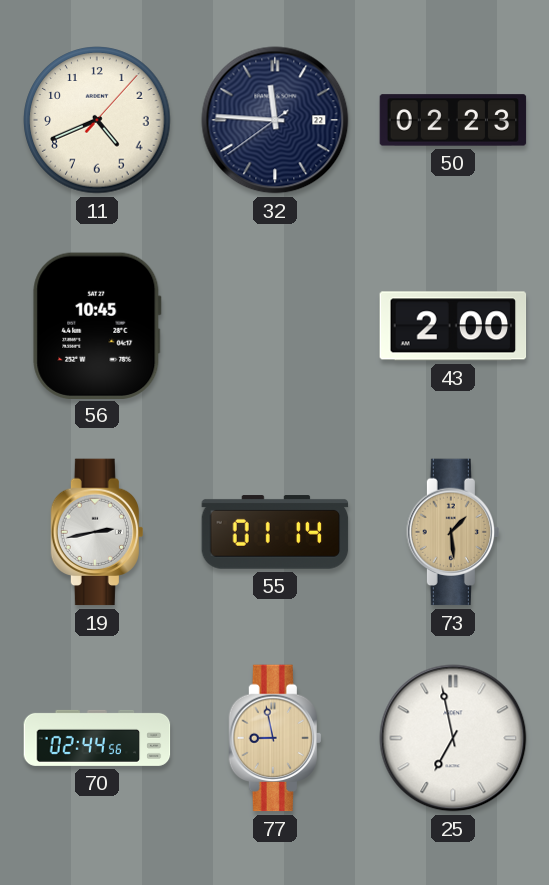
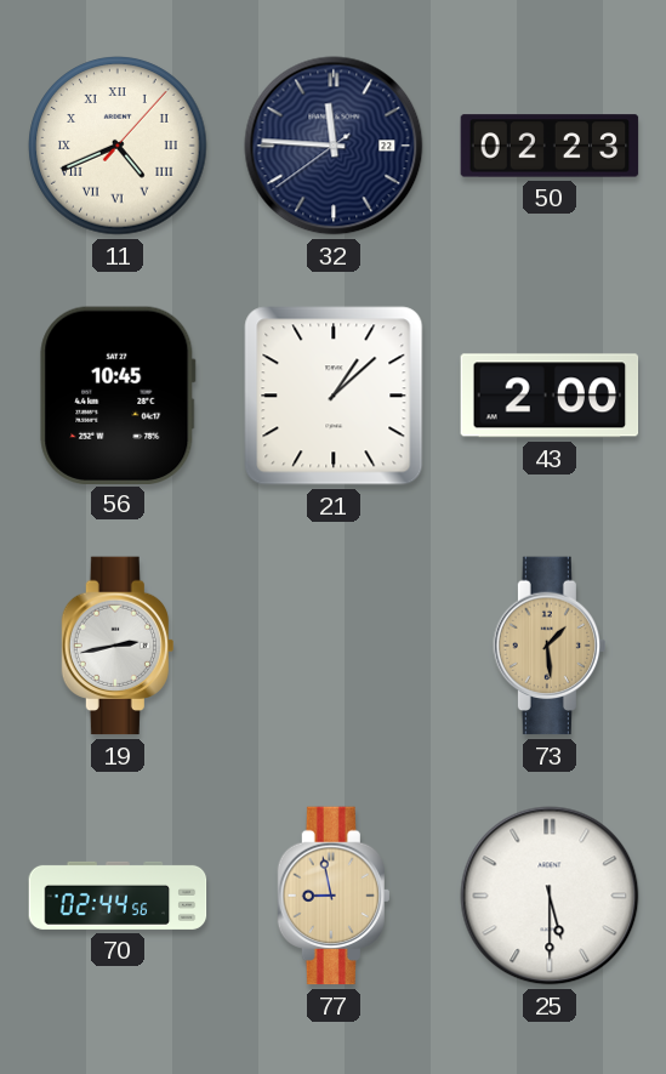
11 numerals: Arabic -> Roman (118, 146)
21: none -> 1:08 (334, 396)
55: 01:14 -> none (275, 532)
25: 6:58 -> 5:30 (550, 896)
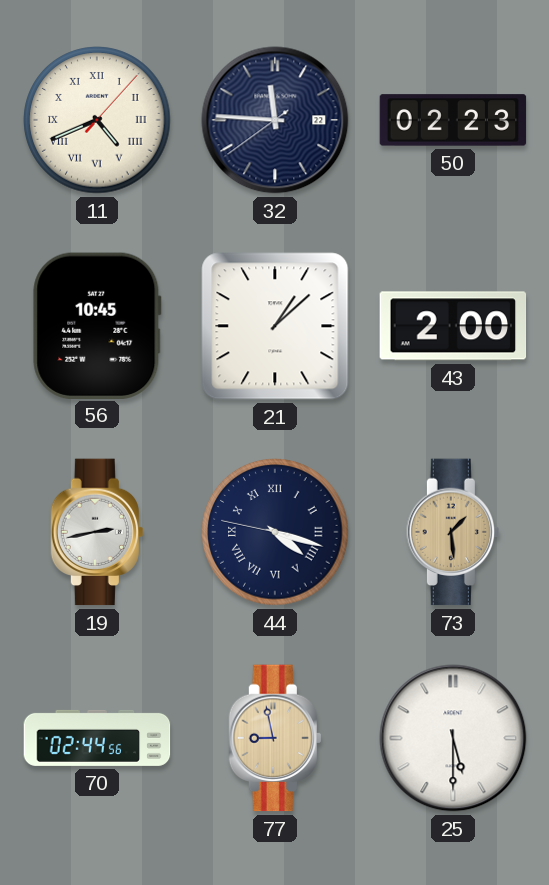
44: none -> 4:17 (275, 532)
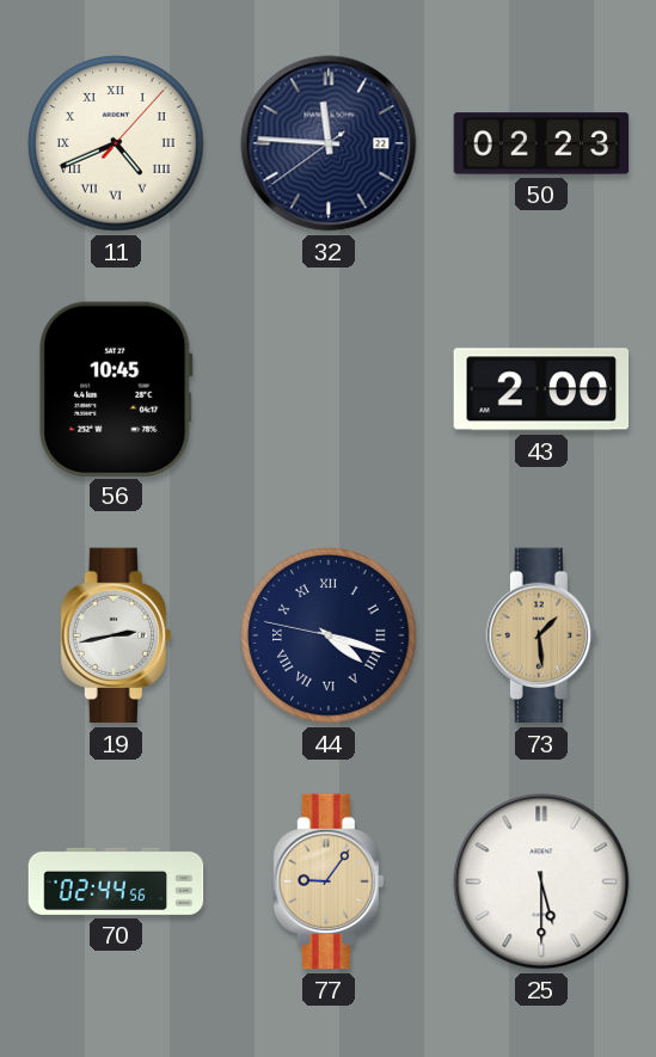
21: 1:08 -> none (275, 326)
77: 8:58 -> 9:06 (327, 881)
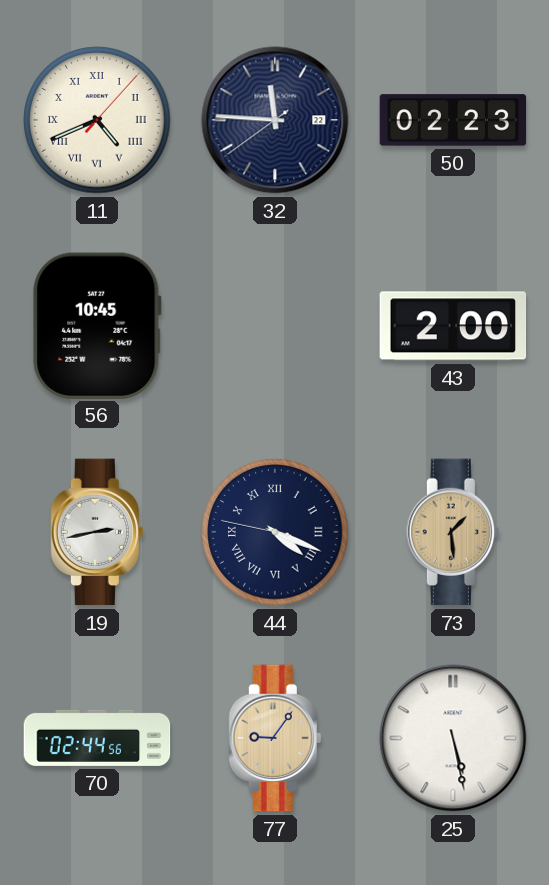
44: 4:17 -> 4:18 (275, 532)
25: 5:30 -> 5:28 (453, 738)
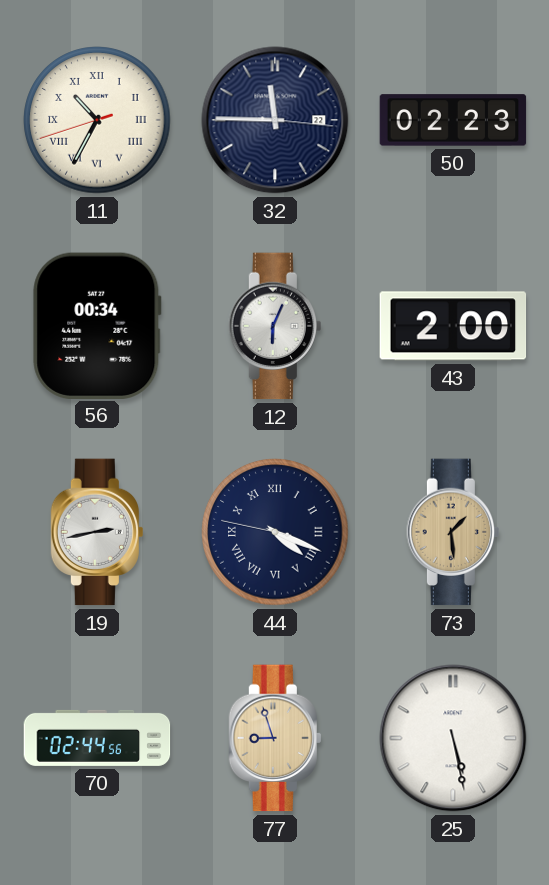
11: 4:41 -> 10:34 (97, 120)
32: 11:45:39 -> 11:45:16 (275, 120)
56: 10:45 -> 00:34 (97, 325)
12: none -> 6:04 (274, 326)
77: 9:06 -> 8:57 (274, 738)
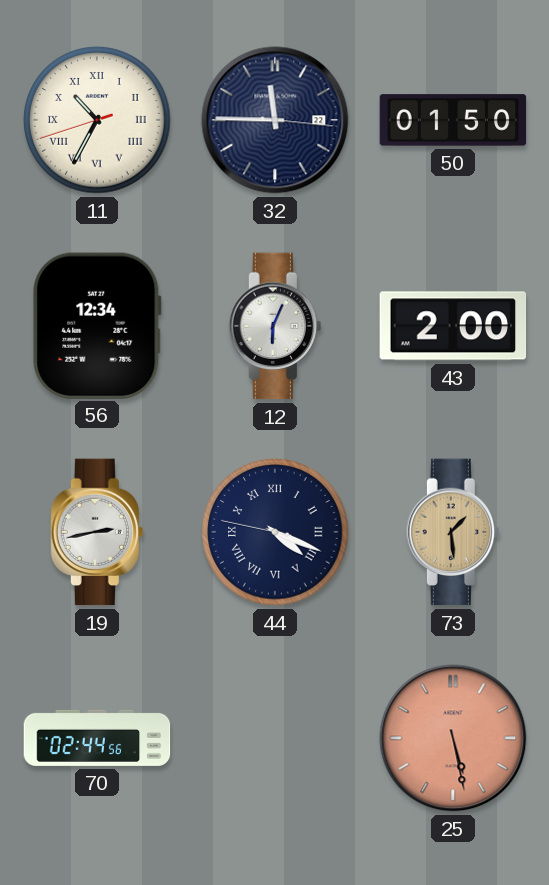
50: 02:23 -> 01:50 (453, 120)
56: 00:34 -> 12:34 (97, 325)
77: 8:57 -> none (274, 738)
25 dial: white -> salmon (453, 738)
